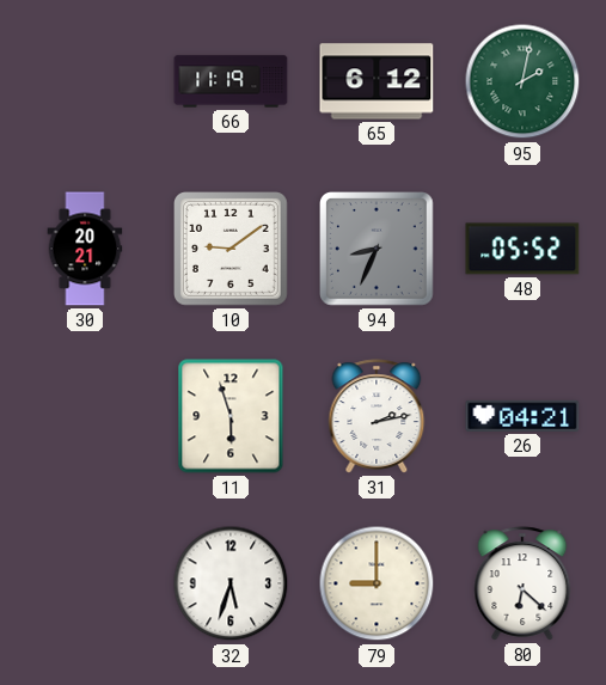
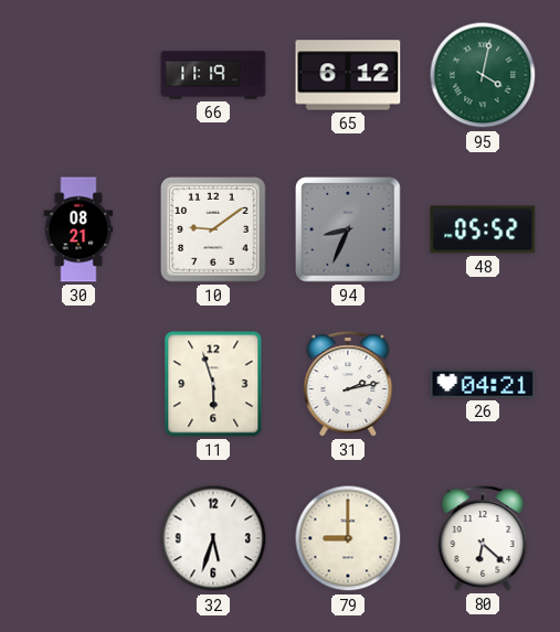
95: 2:02 -> 4:02 (483, 75)
30: 20:21 -> 08:21 (78, 229)
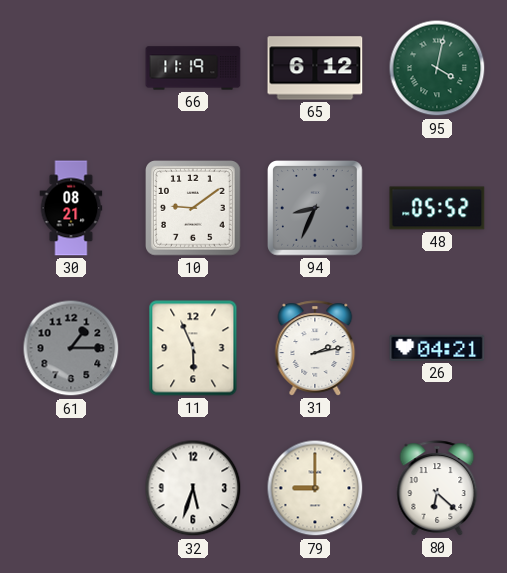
61: none -> 1:15 (71, 348)
11: 5:57 -> 5:56 (193, 348)
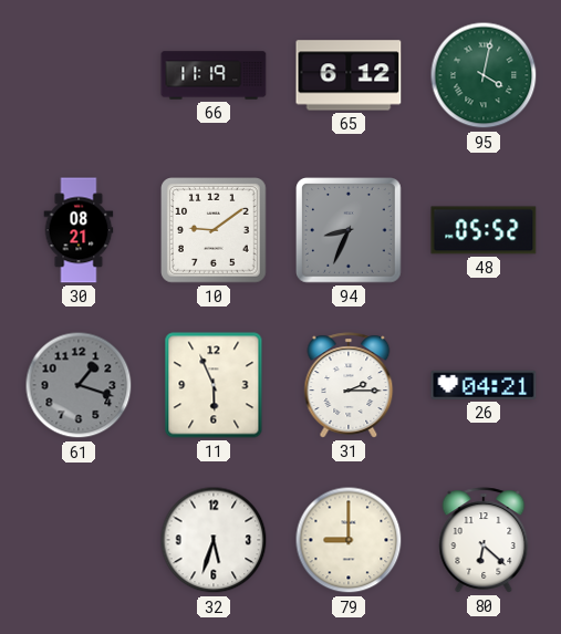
61: 1:15 -> 1:18 (79, 385)
31: 2:13 -> 2:15 (349, 385)
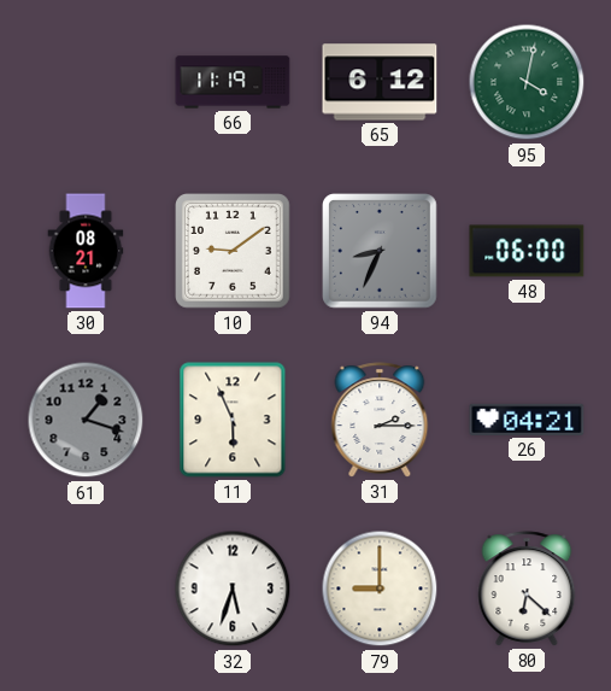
48: 05:52 -> 06:00 (527, 251)
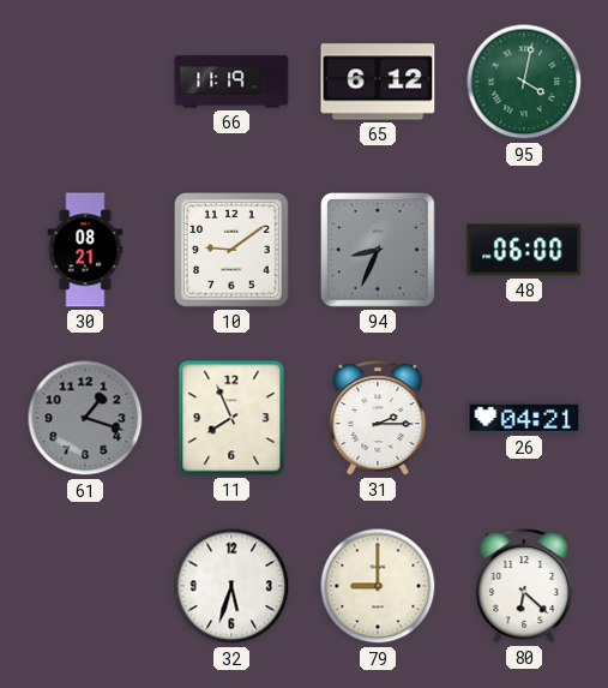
11: 5:56 -> 7:56 (231, 418)
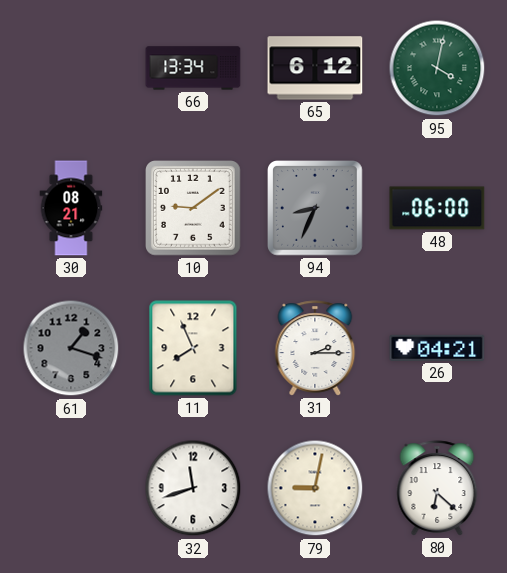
66: 11:19 -> 13:34 (193, 68)
32: 5:33 -> 11:42 (193, 488)
79: 9:00 -> 9:02 (315, 488)
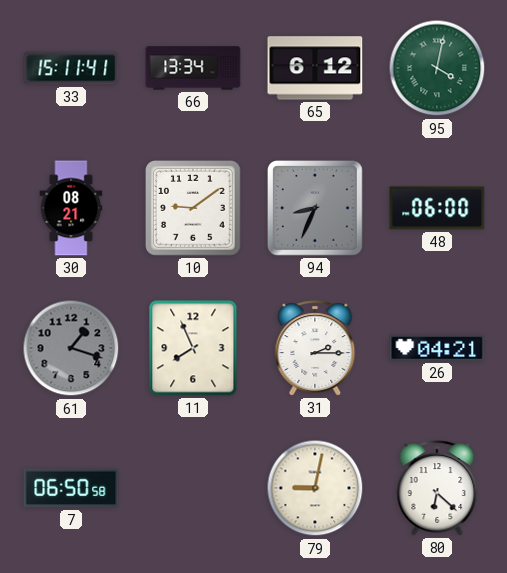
33: none -> 15:11 (71, 68)
7: none -> 06:50 (71, 488)
32: 11:42 -> none (193, 488)
